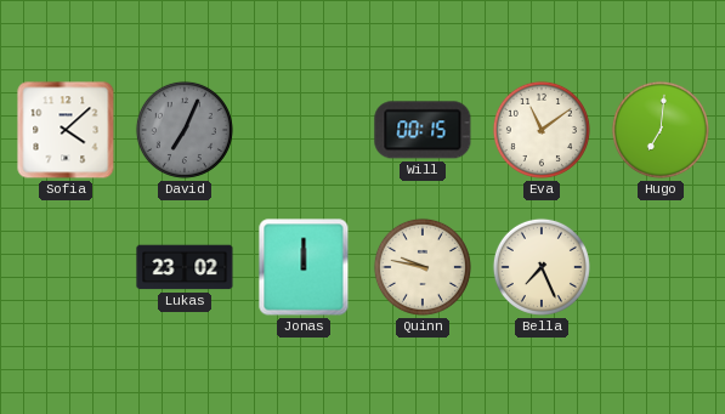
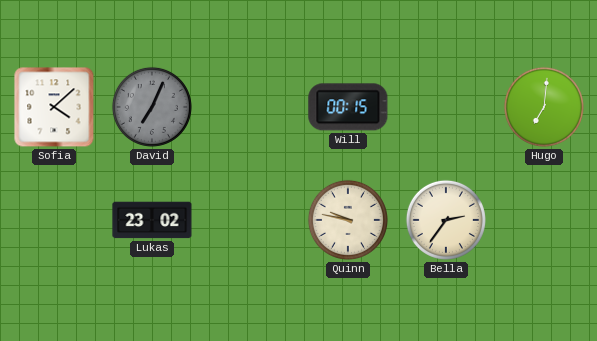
Eva: 11:09 -> none (542, 130)
Jonas: 12:00 -> none (304, 267)
Bella: 7:26 -> 2:36 (446, 220)
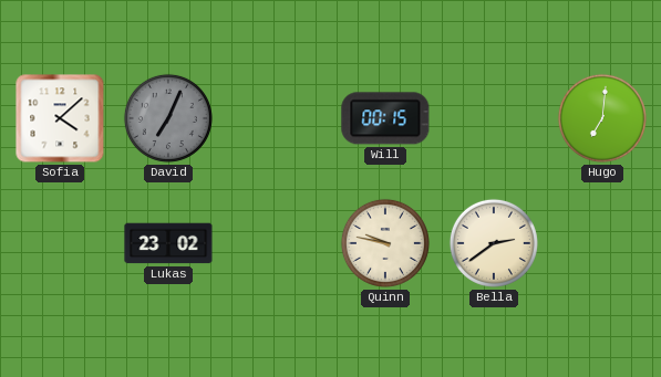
Bella: 2:36 -> 2:39 (494, 243)
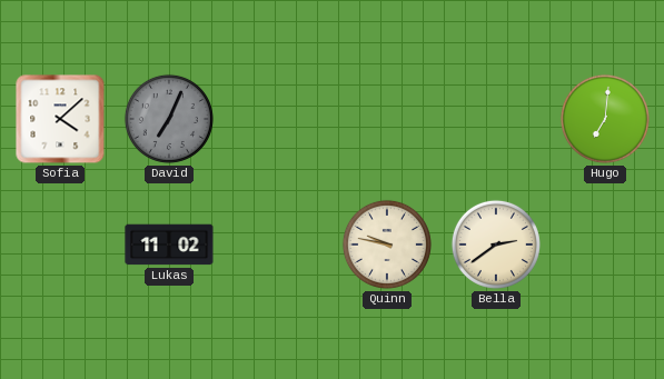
Will: 00:15 -> none (385, 118)
Lukas: 23:02 -> 11:02 (169, 245)
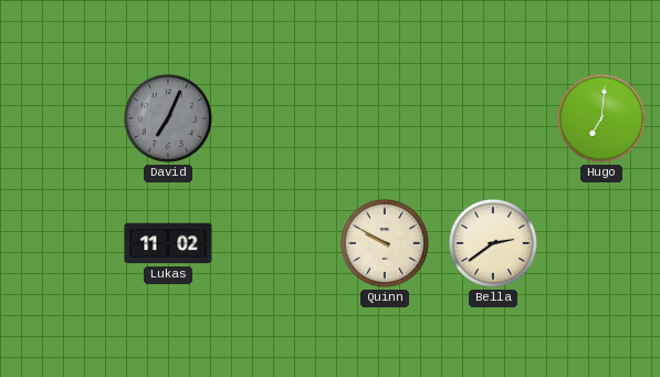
Sofia: 4:08 -> none (60, 119)
Quinn: 9:47 -> 9:50 (385, 243)
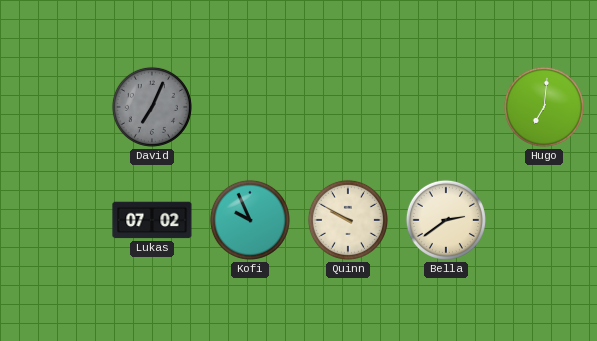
Lukas: 11:02 -> 07:02 (152, 220)
Kofi: none -> 9:56 (250, 220)
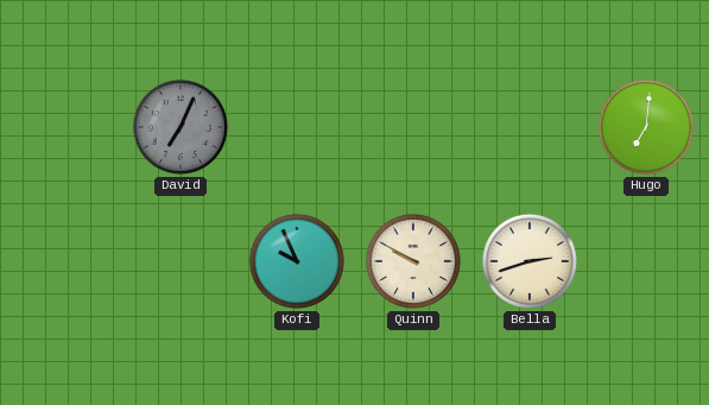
Lukas: 07:02 -> none (152, 220)
Bella: 2:39 -> 2:42 (530, 261)
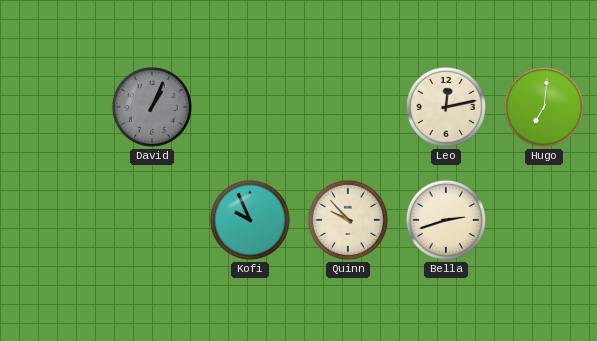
David: 7:04 -> 1:04 (152, 107)
Leo: none -> 12:13 (446, 107)
Quinn: 9:50 -> 9:53 (348, 220)
